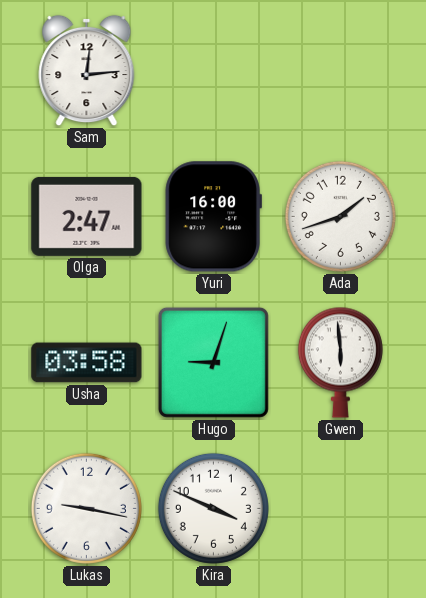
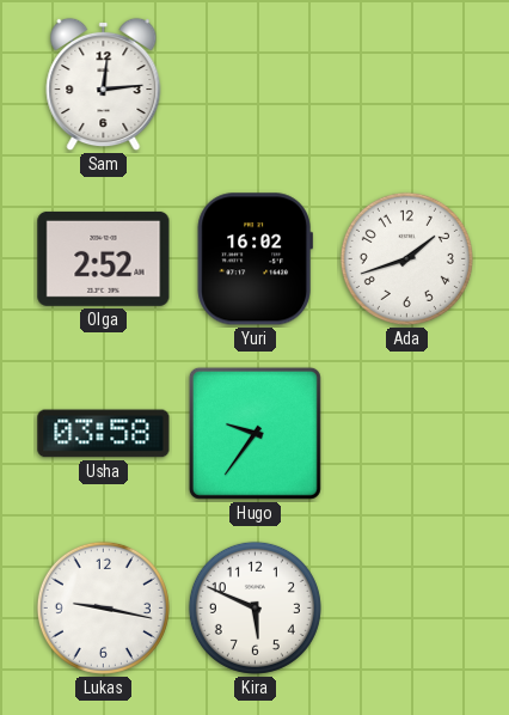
Olga: 2:47 -> 2:52 (104, 258)
Yuri: 16:00 -> 16:02 (254, 259)
Hugo: 9:03 -> 9:36 (254, 433)
Gwen: 5:59 -> none (340, 362)
Kira: 3:49 -> 5:49 (254, 607)
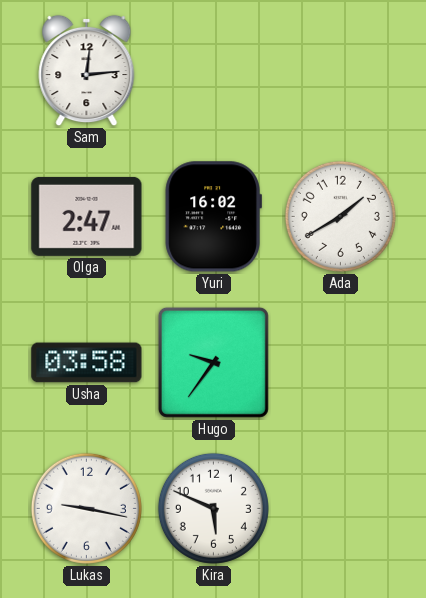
Olga: 2:52 -> 2:47 (87, 216)
Ada: 1:42 -> 1:40 (340, 216)
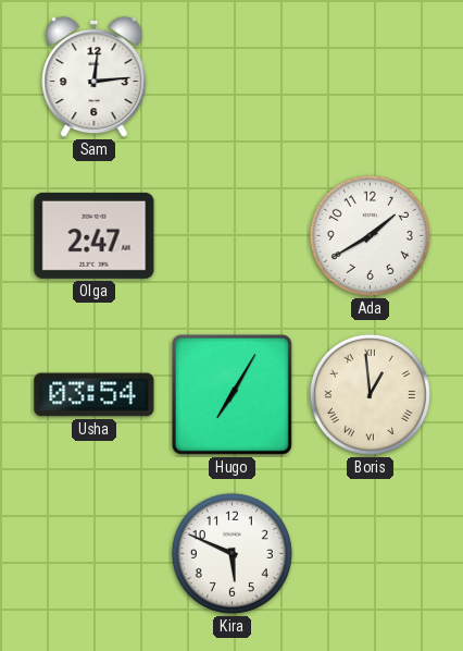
Yuri: 16:02 -> none (213, 217)
Usha: 03:58 -> 03:54 (95, 395)
Hugo: 9:36 -> 7:05 (231, 394)
Boris: none -> 12:59 (370, 394)
Lukas: 9:17 -> none (86, 508)
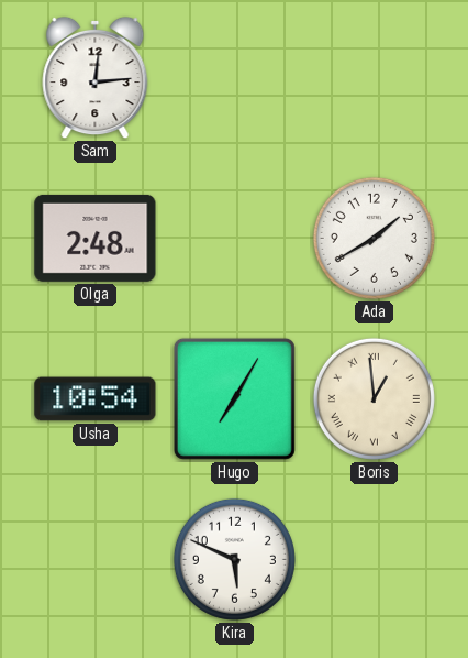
Olga: 2:47 -> 2:48 (96, 238)
Usha: 03:54 -> 10:54 (96, 399)
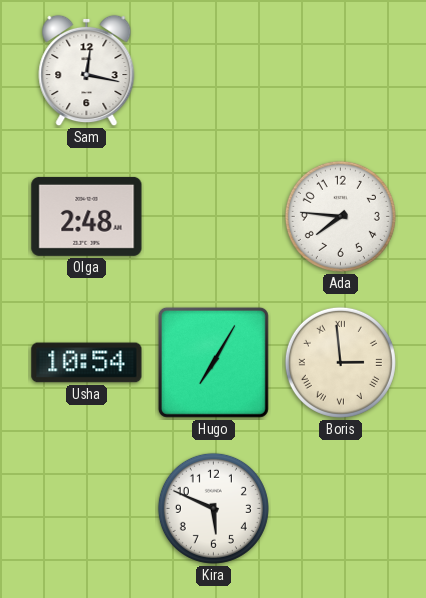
Sam: 12:14 -> 12:17 (87, 71)
Ada: 1:40 -> 7:46 (340, 216)
Boris: 12:59 -> 2:59 (340, 362)
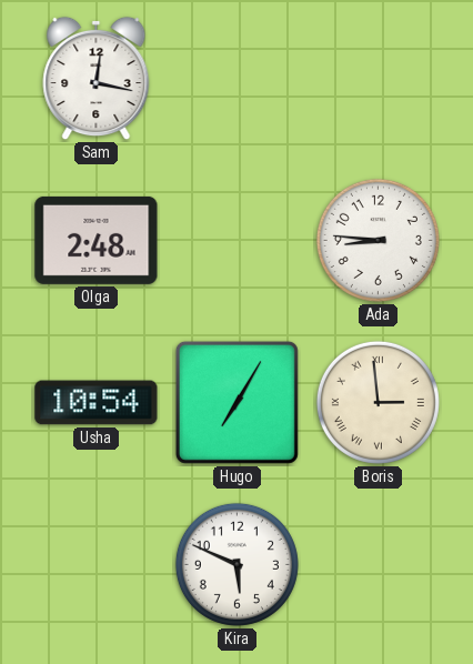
Ada: 7:46 -> 8:46 (378, 240)
